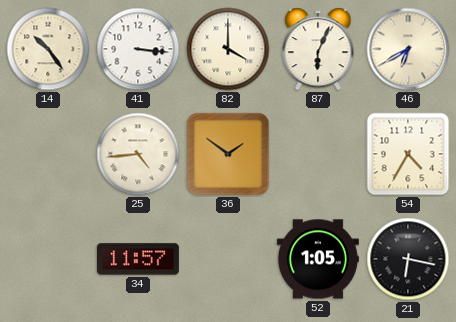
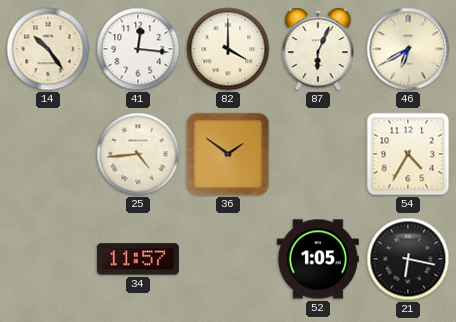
41: 3:16 -> 12:16 (138, 49)
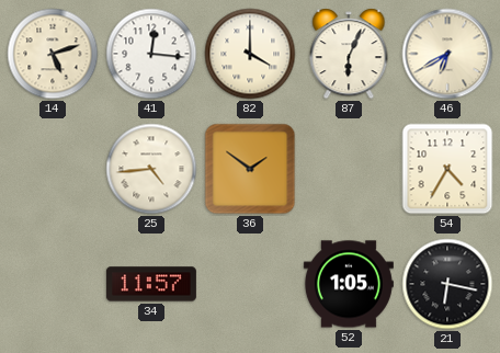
14: 10:24 -> 5:12 (53, 54)
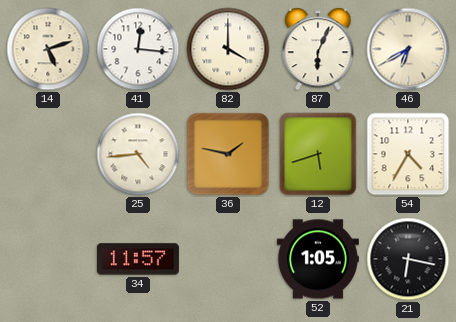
36: 1:51 -> 1:47 (228, 154)
12: none -> 5:42 (318, 154)
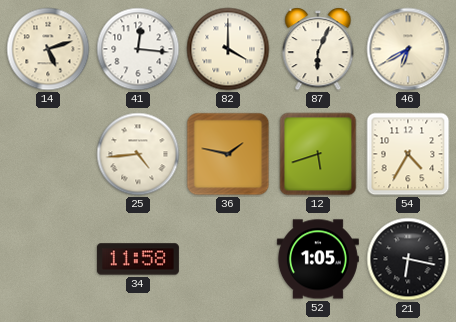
34: 11:57 -> 11:58 (138, 259)
